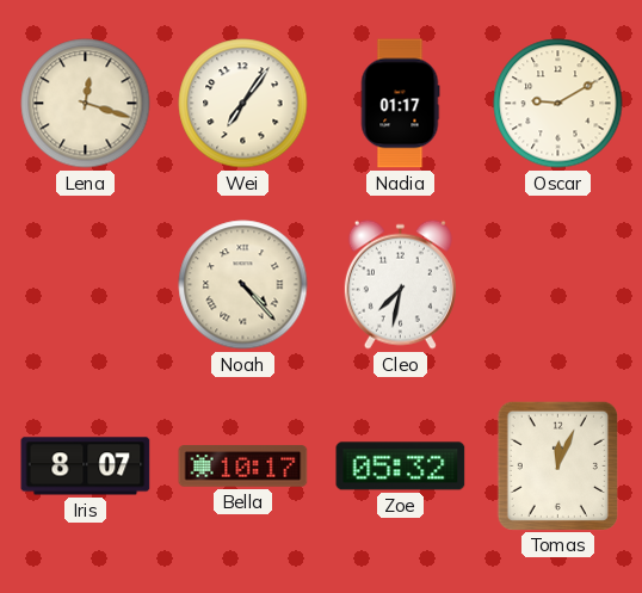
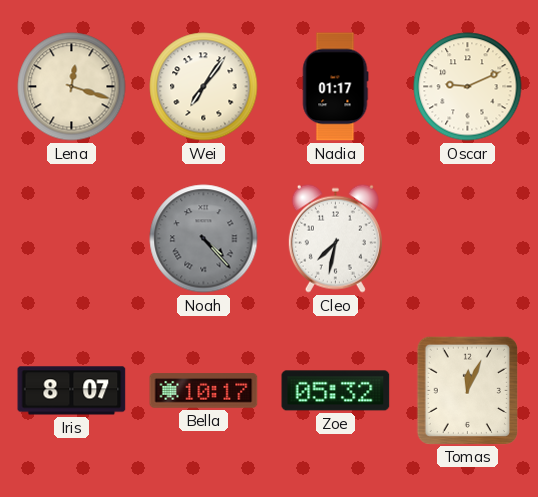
Oscar: 9:10 -> 9:11 (468, 87)
Noah dial: cream -> grey (204, 239)
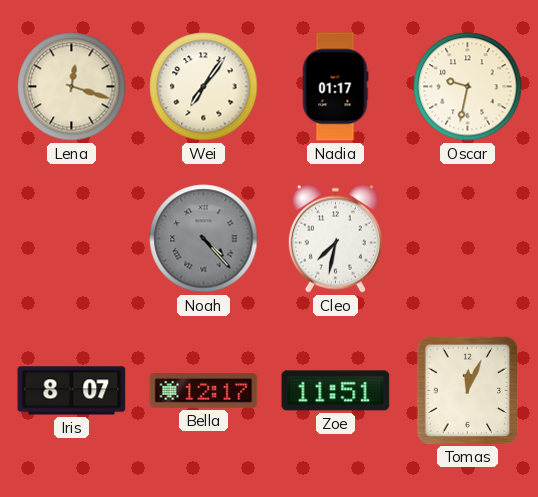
Oscar: 9:11 -> 9:32 (468, 87)
Bella: 10:17 -> 12:17 (204, 391)
Zoe: 05:32 -> 11:51 (336, 391)
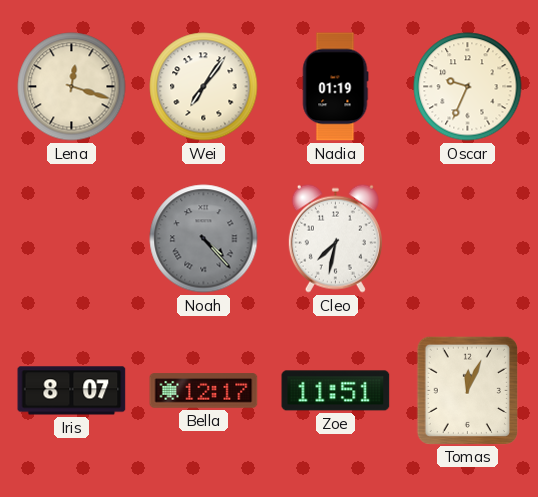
Nadia: 01:17 -> 01:19 (335, 87)
Oscar: 9:32 -> 9:34 (468, 87)
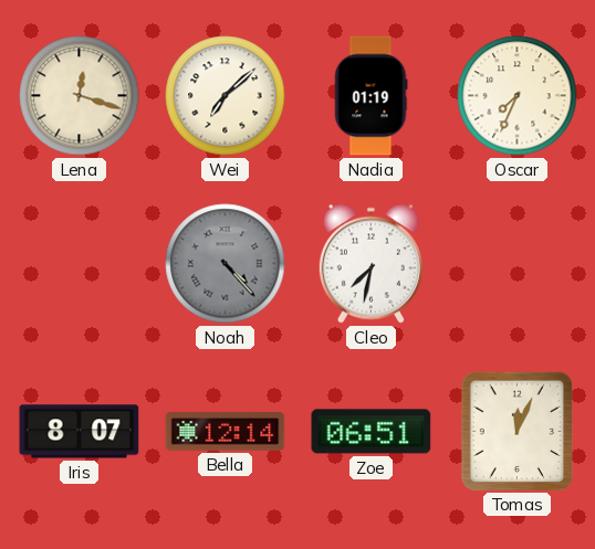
Wei: 7:06 -> 7:08 (226, 96)
Oscar: 9:34 -> 7:34 (518, 96)
Bella: 12:17 -> 12:14 (226, 432)
Zoe: 11:51 -> 06:51 (372, 432)
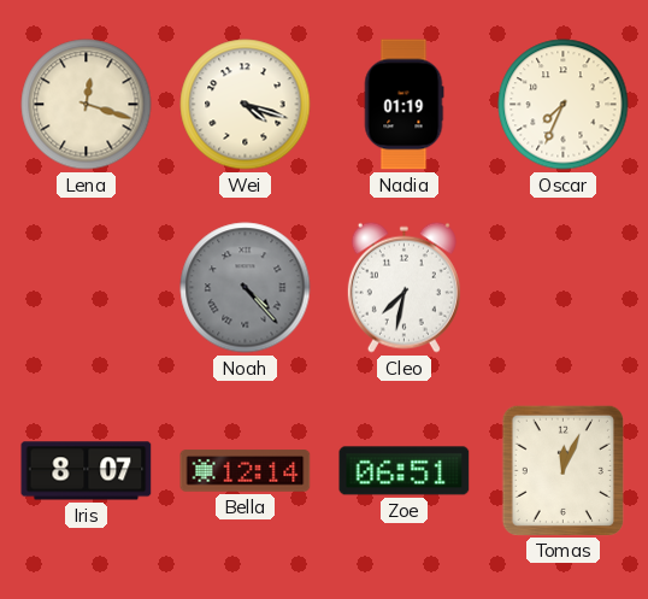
Wei: 7:08 -> 4:18 (246, 105)
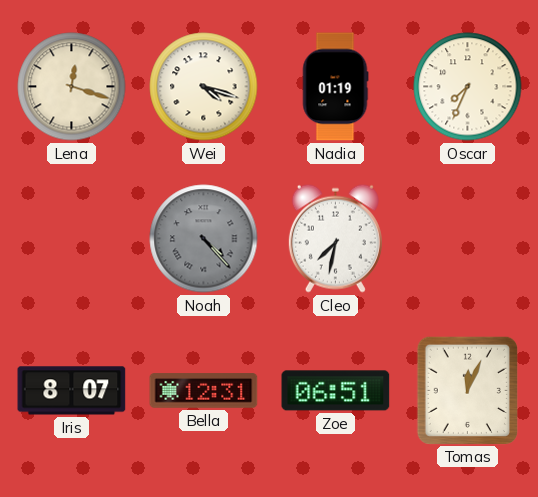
Bella: 12:14 -> 12:31 (204, 391)
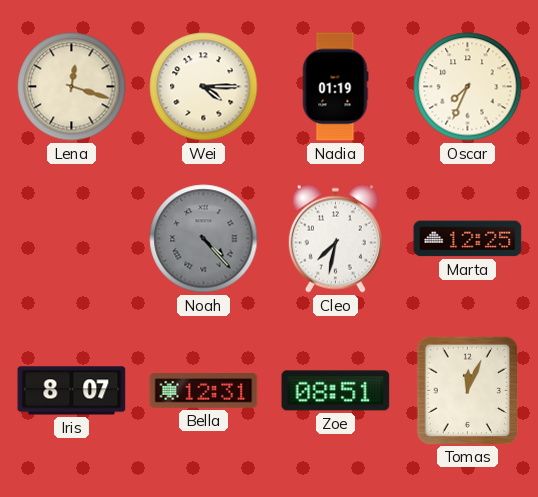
Wei: 4:18 -> 4:15 (204, 87)
Marta: none -> 12:25 (468, 239)
Zoe: 06:51 -> 08:51 (336, 391)
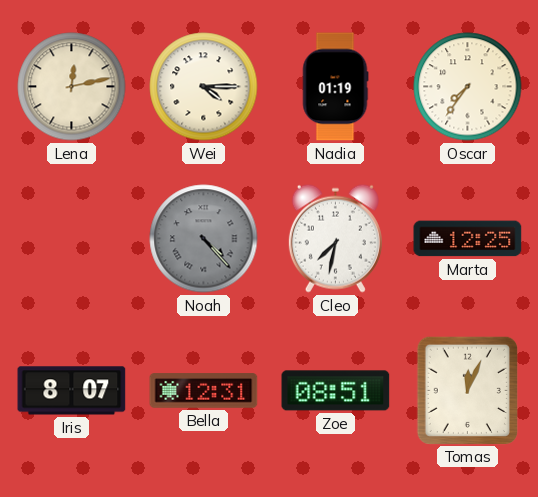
Lena: 12:18 -> 12:13 (72, 87)
Oscar: 7:34 -> 7:36 (468, 87)
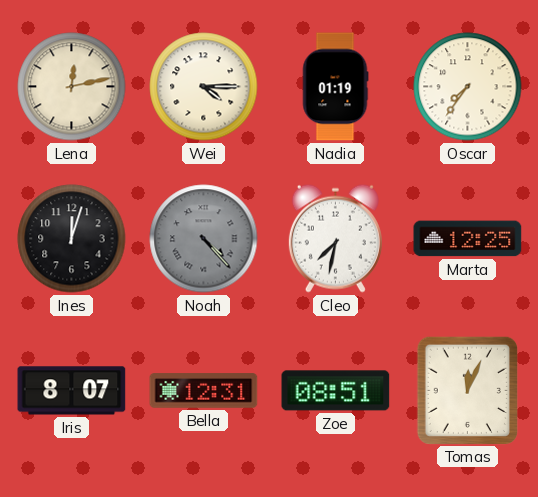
Ines: none -> 12:03 (72, 239)
